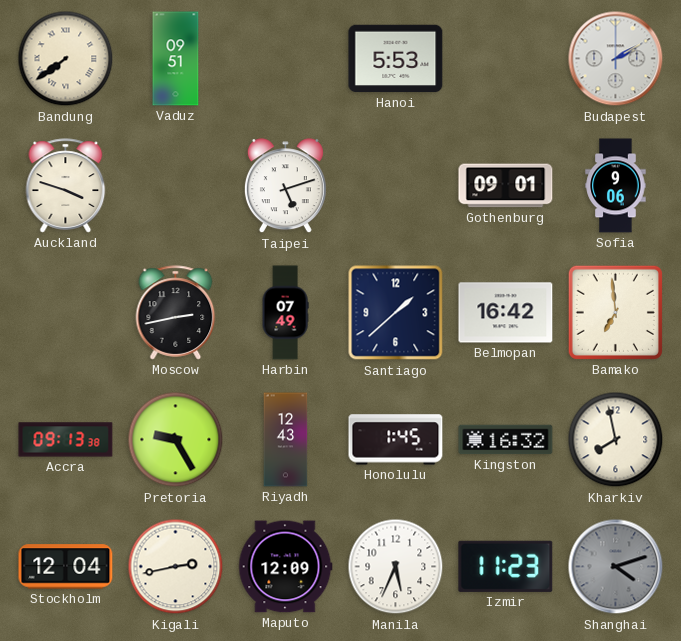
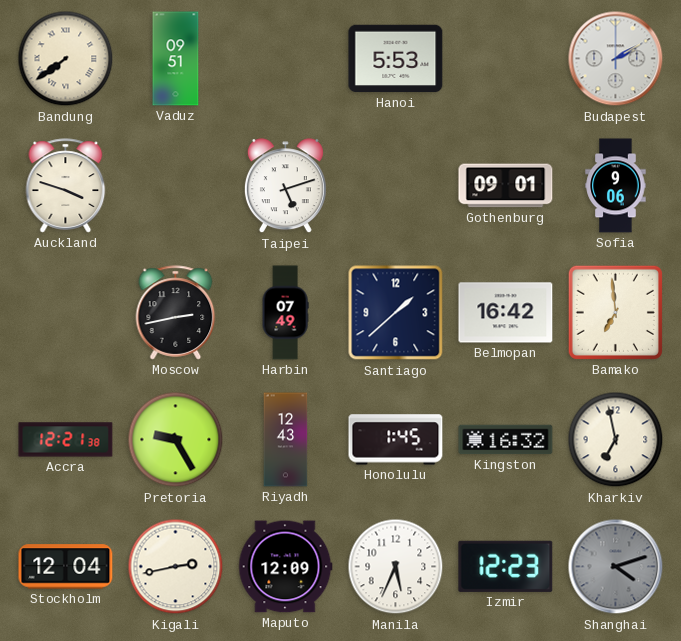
Accra: 09:13 -> 12:21 (66, 440)
Kharkiv: 7:58 -> 6:58 (616, 440)
Izmir: 11:23 -> 12:23 (506, 566)
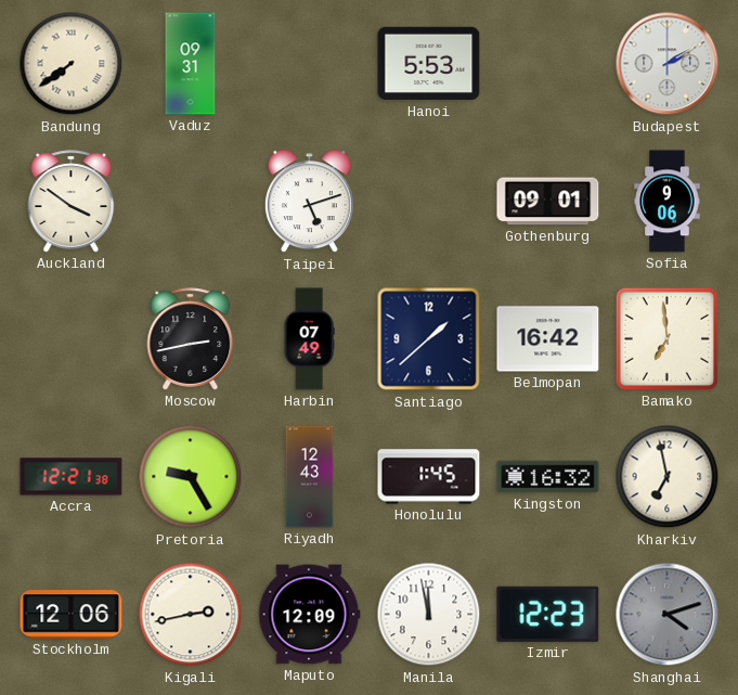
Vaduz: 09:51 -> 09:31 (191, 64)
Auckland: 3:48 -> 3:51 (72, 202)
Stockholm: 12:04 -> 12:06 (72, 615)
Manila: 5:34 -> 11:58 (429, 615)
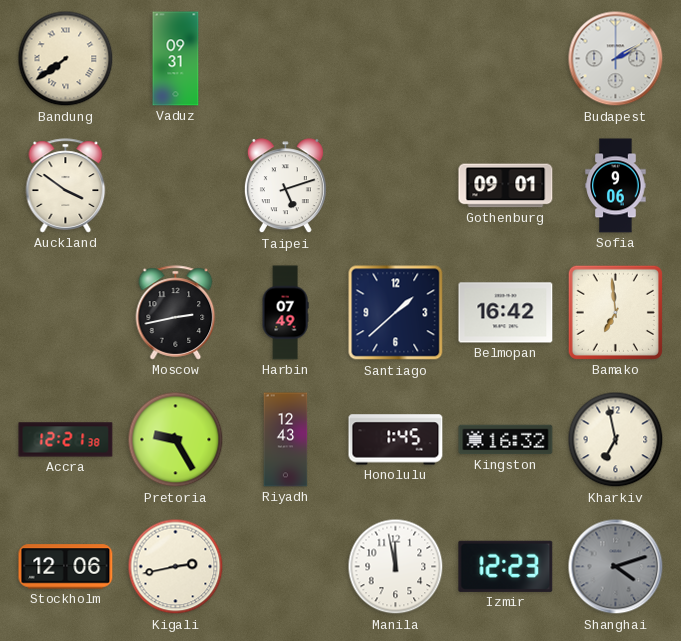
Hanoi: 5:53 -> none (429, 64)
Maputo: 12:09 -> none (310, 615)
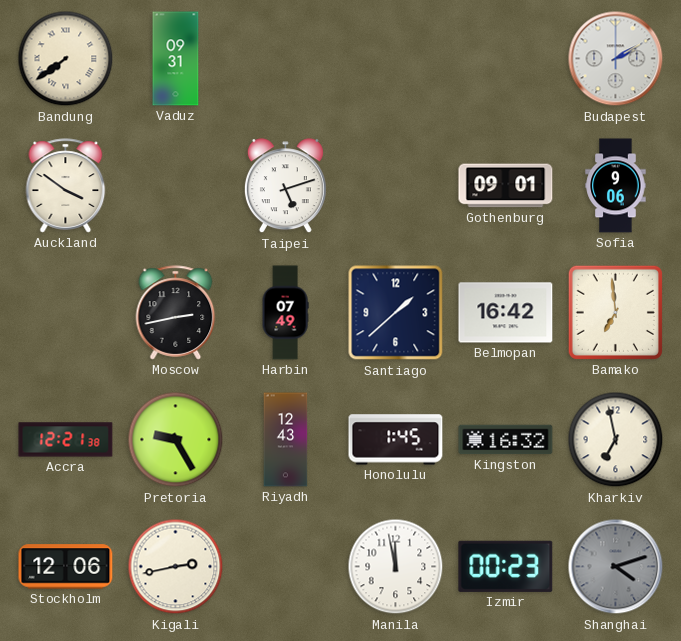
Izmir: 12:23 -> 00:23 (506, 566)
